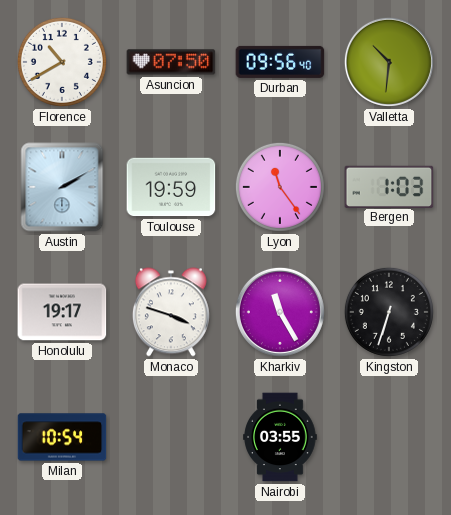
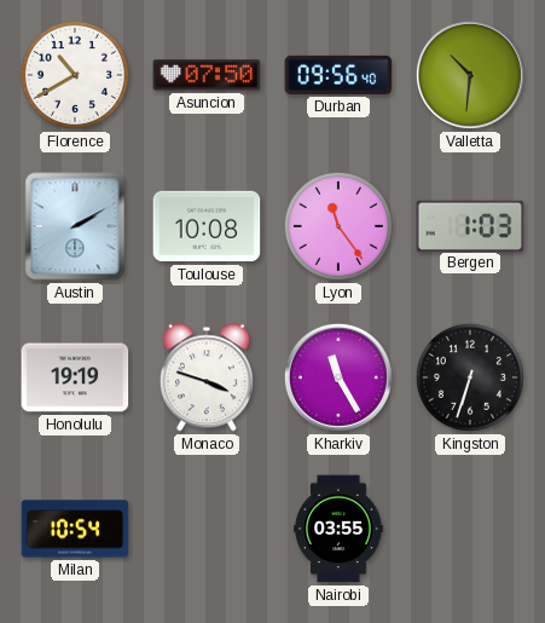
Toulouse: 19:59 -> 10:08 (207, 226)
Honolulu: 19:17 -> 19:19 (75, 377)
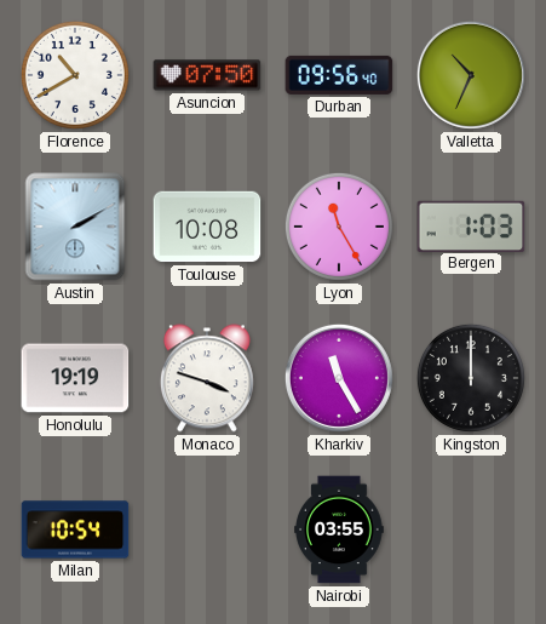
Valletta: 10:31 -> 10:34 (471, 75)
Lyon: 11:24 -> 11:25 (339, 227)
Kingston: 6:33 -> 12:00 (471, 378)
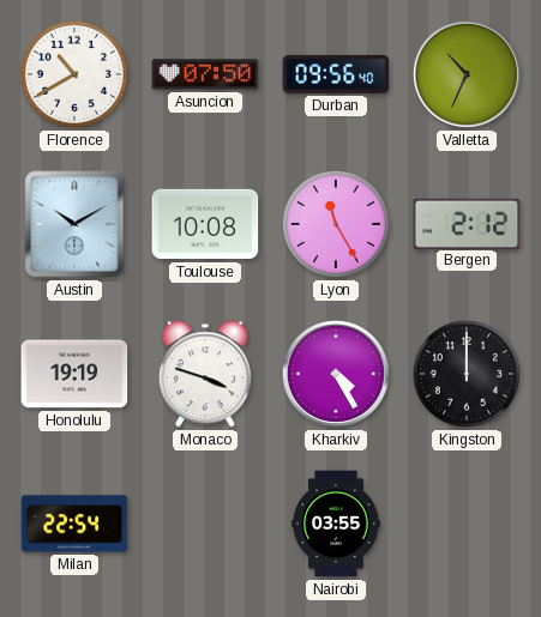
Austin: 2:10 -> 10:10 (74, 224)
Bergen: 1:03 -> 2:12 (467, 223)
Kharkiv: 11:25 -> 4:25 (336, 374)
Milan: 10:54 -> 22:54 (74, 524)
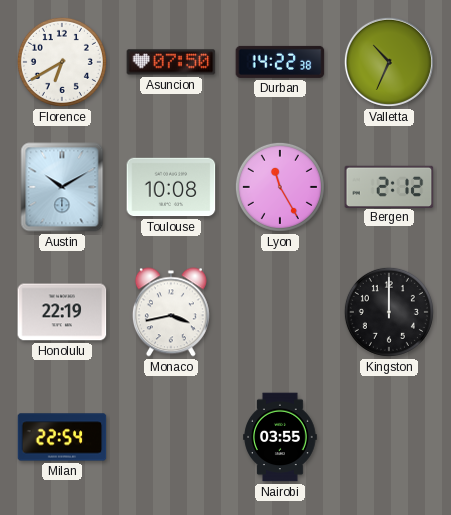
Florence: 10:40 -> 6:40 (62, 62)
Durban: 09:56 -> 14:22 (280, 62)
Honolulu: 19:19 -> 22:19 (62, 312)
Monaco: 3:48 -> 3:43 (171, 312)
Kharkiv: 4:25 -> none (336, 374)
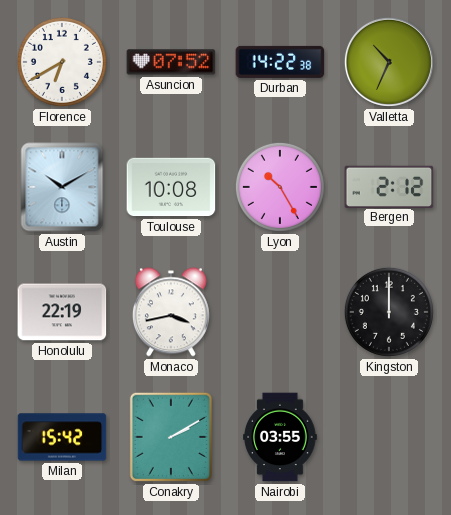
Asuncion: 07:50 -> 07:52 (171, 62)
Lyon: 11:25 -> 10:25 (280, 187)
Milan: 22:54 -> 15:42 (62, 437)
Conakry: none -> 2:10 (171, 437)
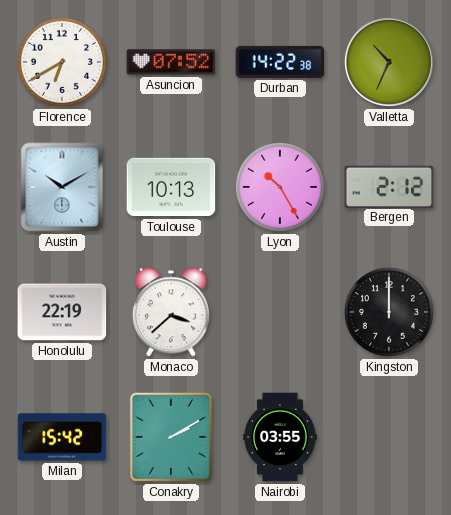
Toulouse: 10:08 -> 10:13 (171, 187)
Monaco: 3:43 -> 3:38 (171, 312)
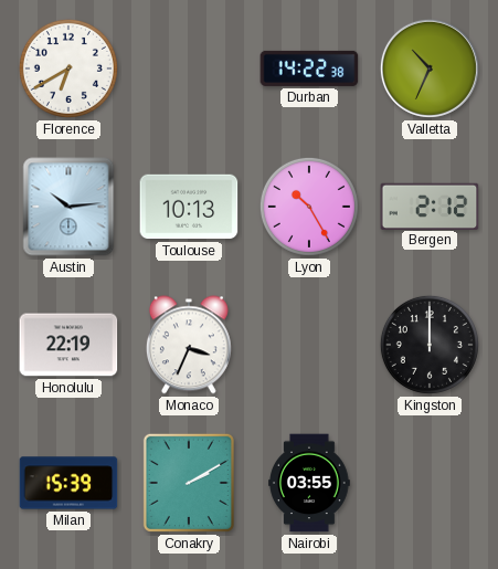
Asuncion: 07:52 -> none (171, 62)
Austin: 10:10 -> 10:14 (68, 207)
Monaco: 3:38 -> 3:34 (189, 345)
Milan: 15:42 -> 15:39 (68, 483)
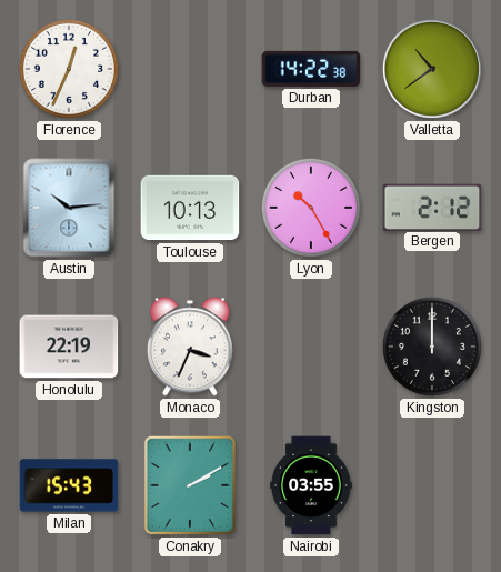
Florence: 6:40 -> 12:34 (69, 69)
Valletta: 10:34 -> 10:39 (432, 69)
Milan: 15:39 -> 15:43 (69, 485)
